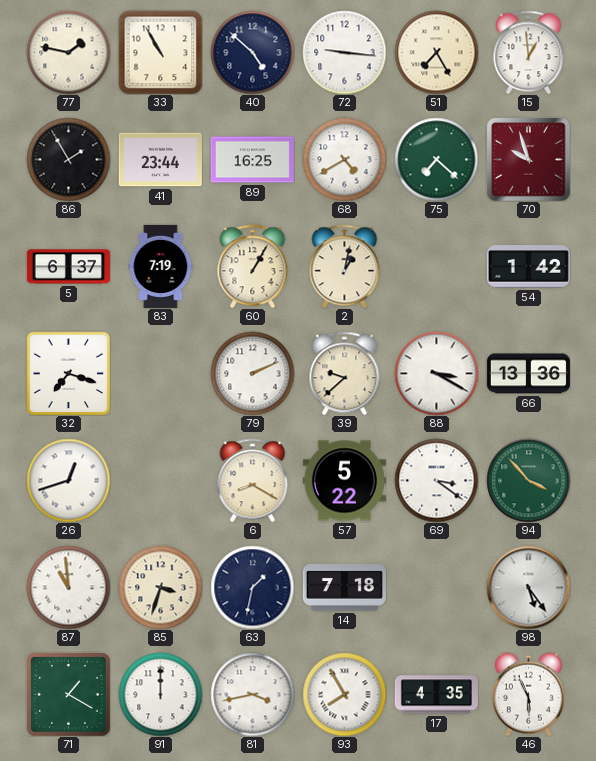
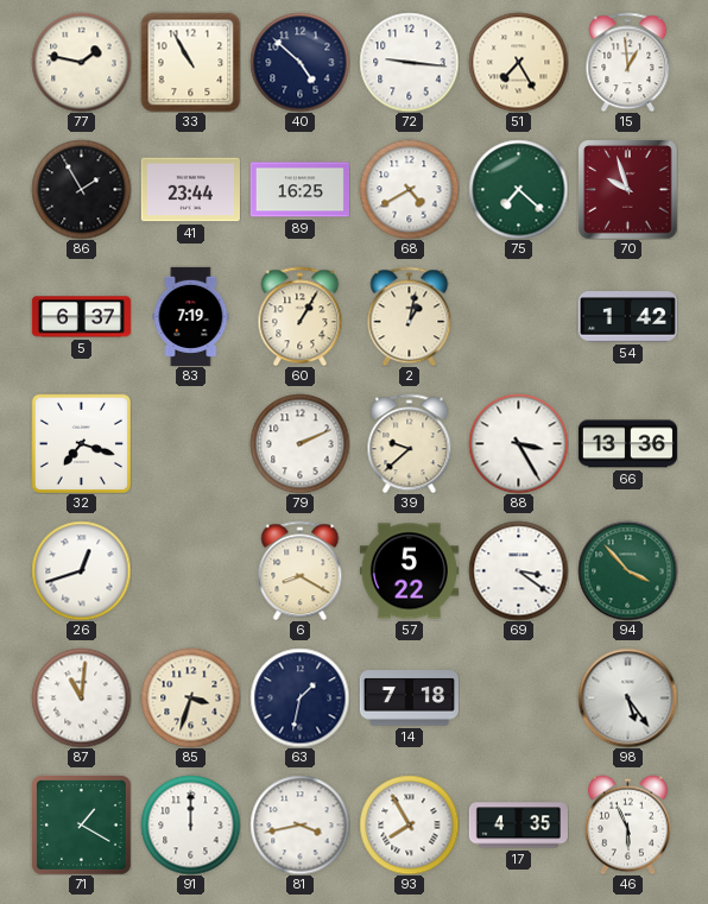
88: 3:20 -> 3:25 (518, 443)
87: 10:59 -> 11:01 (81, 697)
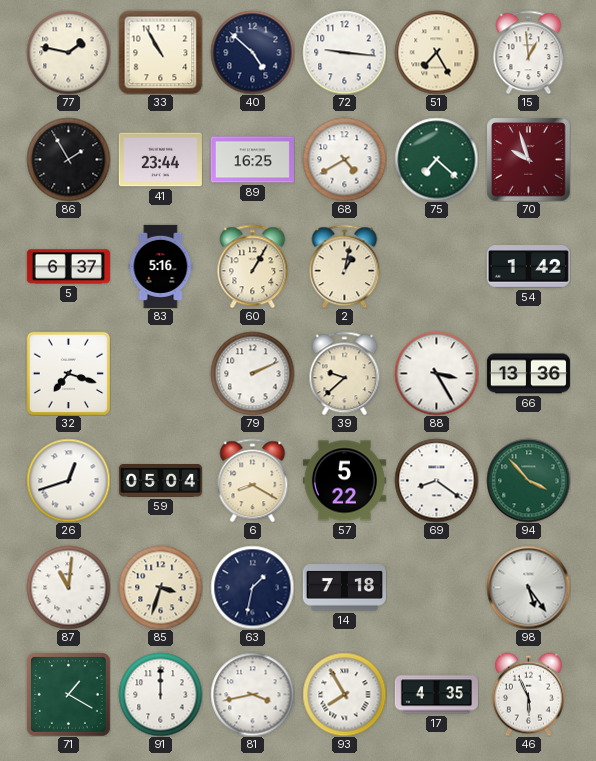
83: 7:19 -> 5:16 (161, 266)
59: none -> 05:04 (160, 480)
69: 3:21 -> 8:21 (436, 480)
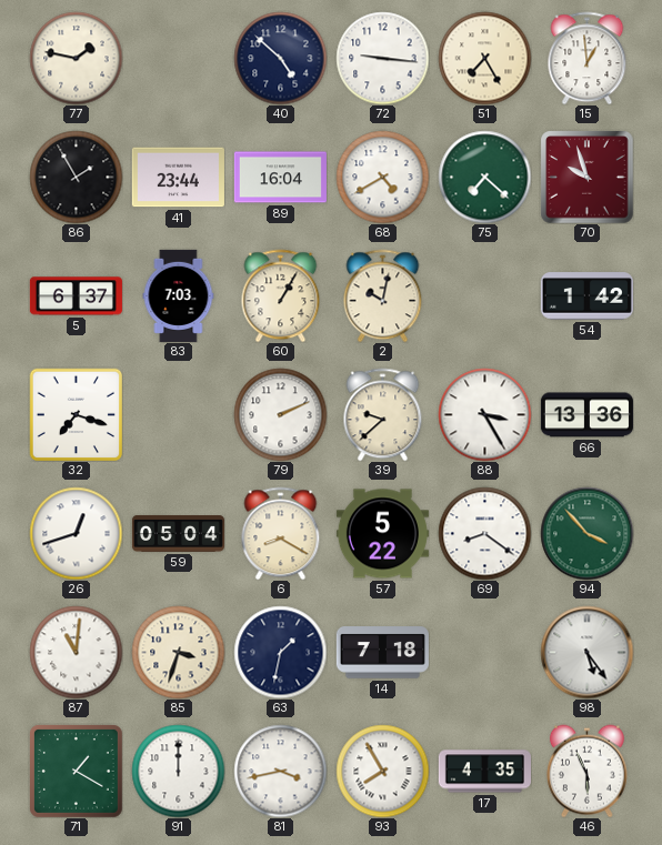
33: 10:55 -> none (160, 52)
89: 16:25 -> 16:04 (280, 178)
83: 5:16 -> 7:03 (179, 295)
2: 1:02 -> 10:02 (383, 295)
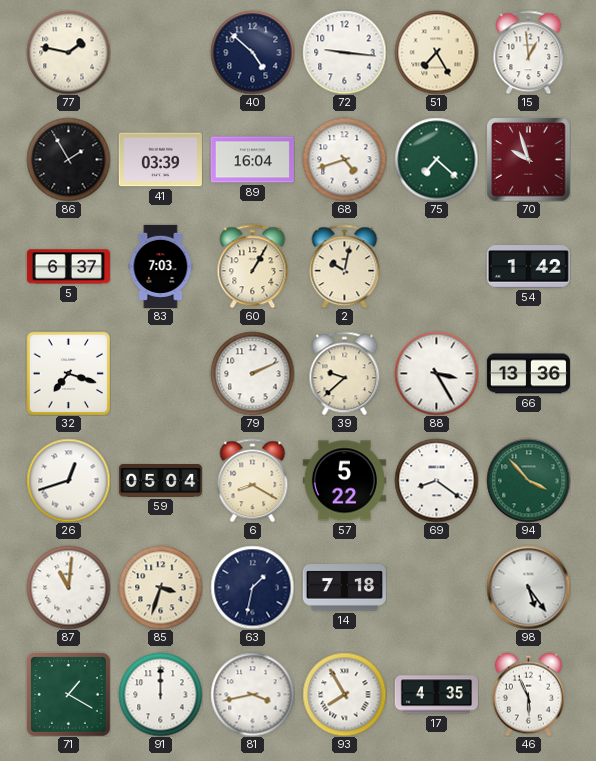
41: 23:44 -> 03:39 (160, 160)
68: 4:40 -> 4:42 (344, 159)
